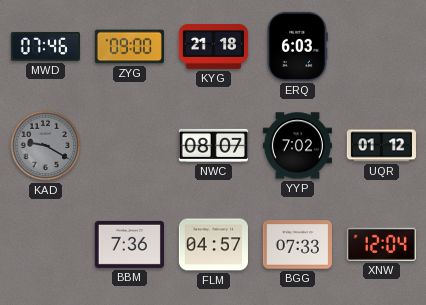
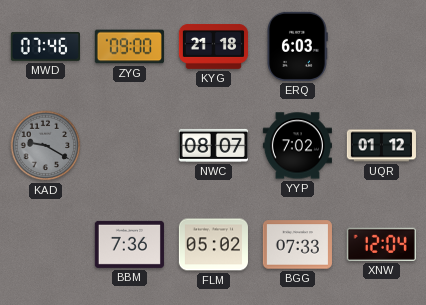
FLM: 04:57 -> 05:02 (213, 245)
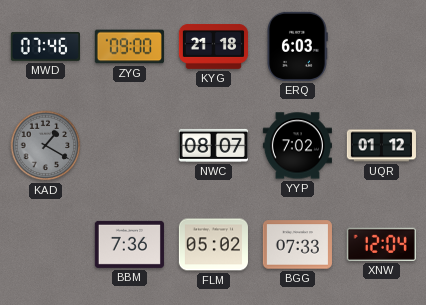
KAD: 9:20 -> 1:20 (46, 146)
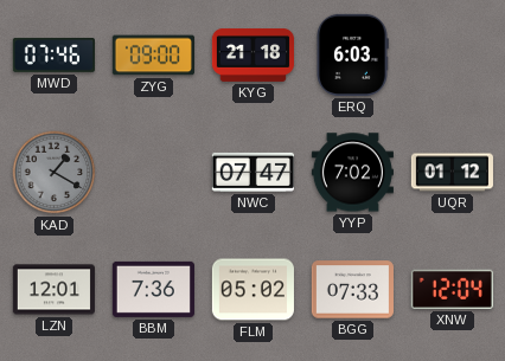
NWC: 08:07 -> 07:47 (252, 172)
LZN: none -> 12:01 (53, 290)
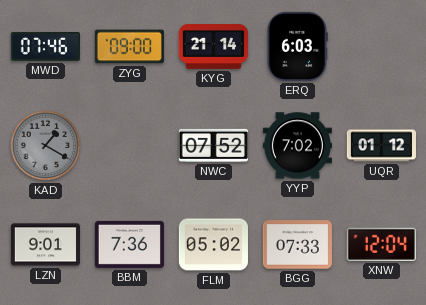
KYG: 21:18 -> 21:14 (213, 46)
NWC: 07:47 -> 07:52 (213, 145)
LZN: 12:01 -> 9:01 (45, 245)
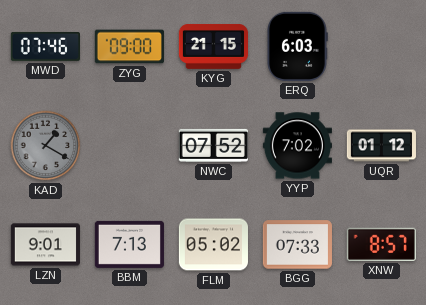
KYG: 21:14 -> 21:15 (213, 46)
BBM: 7:36 -> 7:13 (129, 244)
XNW: 12:04 -> 8:57 (381, 244)
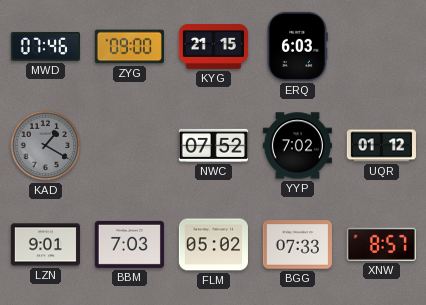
BBM: 7:13 -> 7:03 (129, 244)
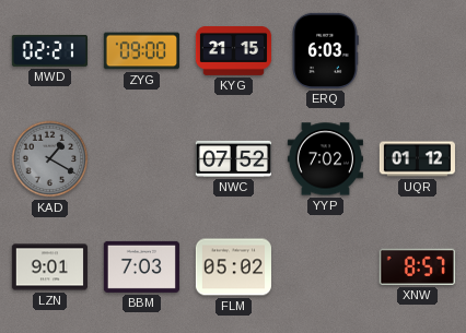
MWD: 07:46 -> 02:21 (49, 50)
BGG: 07:33 -> none (297, 245)
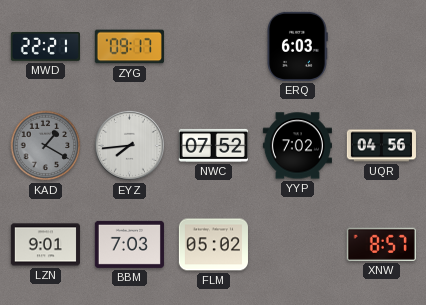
MWD: 02:21 -> 22:21 (45, 46)
ZYG: 09:00 -> 09:17 (129, 47)
KYG: 21:15 -> none (233, 50)
EYZ: none -> 7:44 (129, 145)
UQR: 01:12 -> 04:56 (381, 146)
